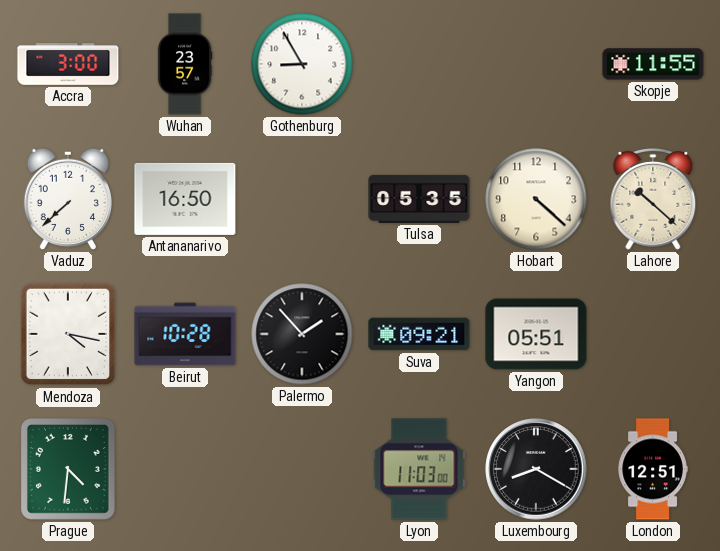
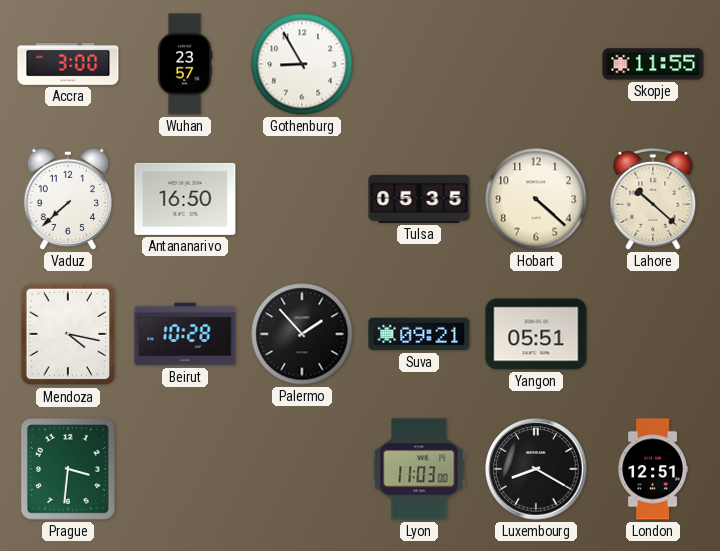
Prague: 4:31 -> 3:31 (68, 470)
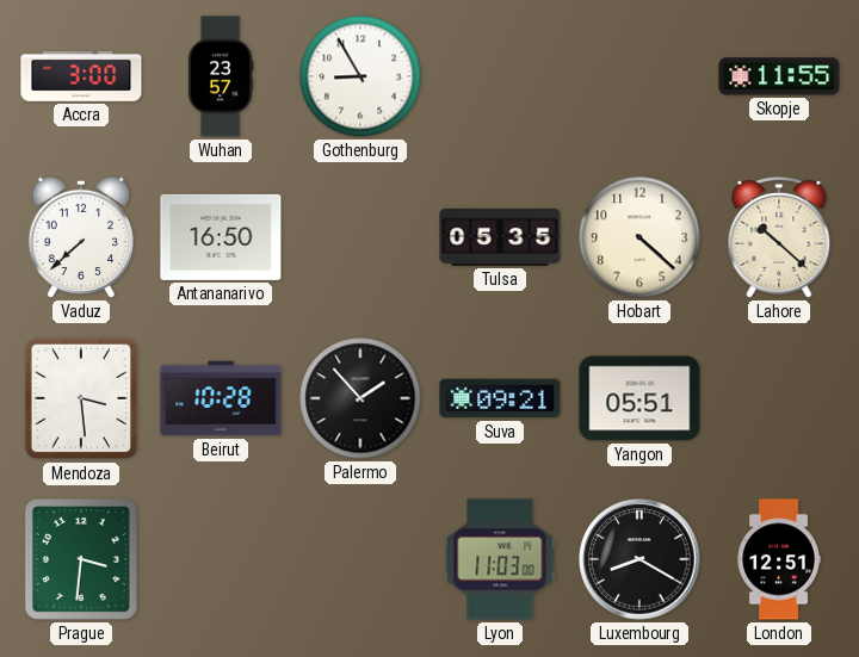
Mendoza: 4:17 -> 3:29 (80, 398)
